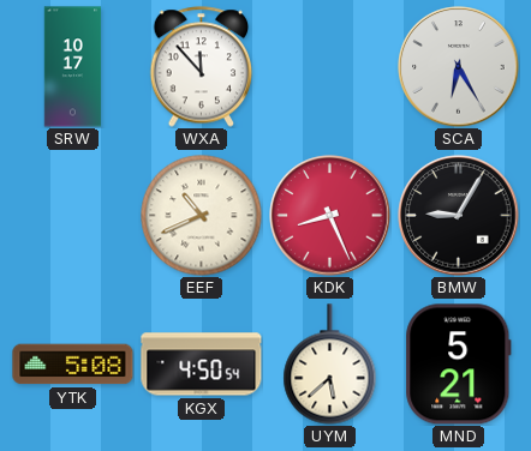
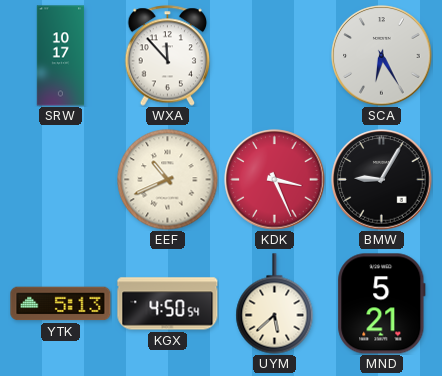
KDK: 8:26 -> 3:26 (275, 180)
YTK: 5:08 -> 5:13 (61, 304)
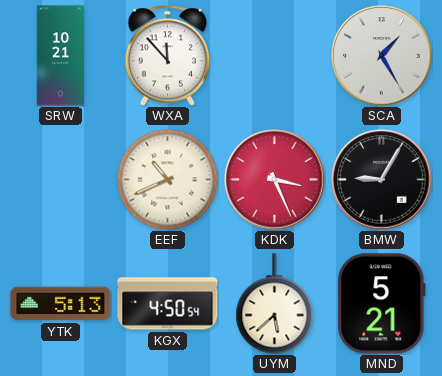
SRW: 10:17 -> 10:21 (61, 56)
SCA: 6:25 -> 1:25 (382, 56)
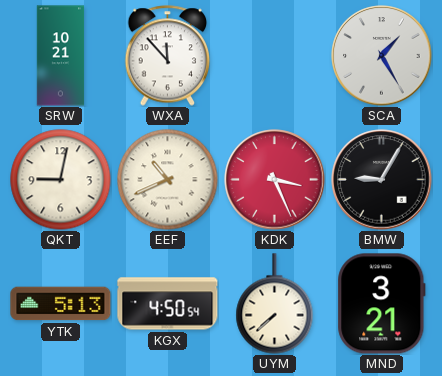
QKT: none -> 9:02 (61, 180)
UYM: 5:38 -> 7:38 (275, 304)
MND: 5:21 -> 3:21 (382, 304)
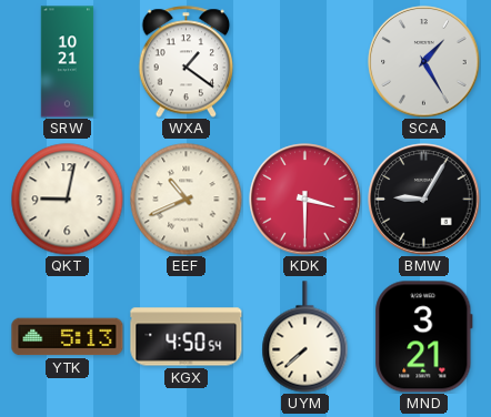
WXA: 11:53 -> 1:21 (187, 62)
KDK: 3:26 -> 3:30 (305, 200)
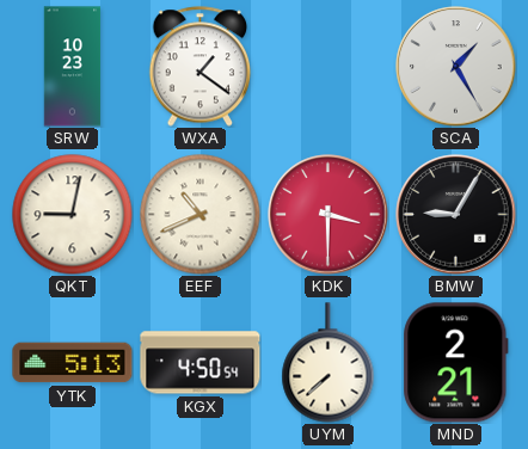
SRW: 10:21 -> 10:23 (73, 67)
MND: 3:21 -> 2:21 (456, 363)
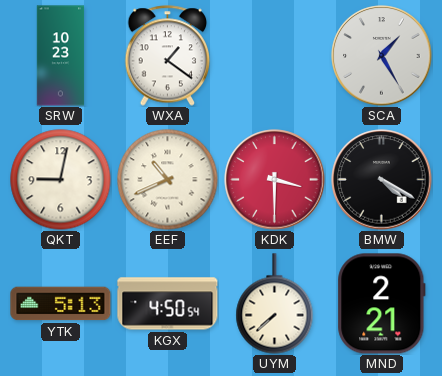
BMW: 9:05 -> 4:20 (382, 180)
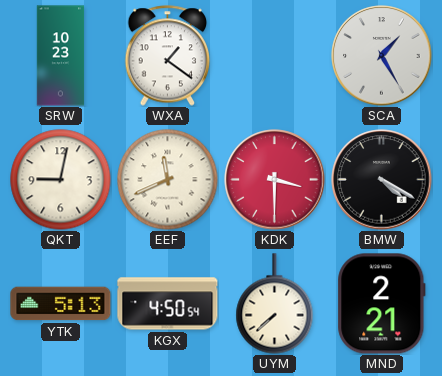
EEF: 10:41 -> 11:41 (168, 180)
